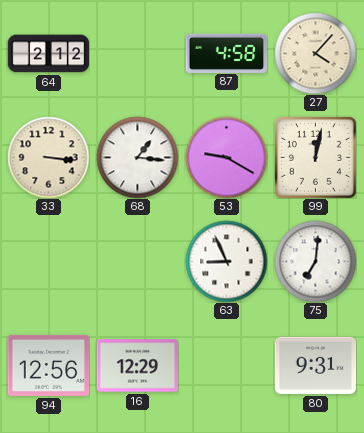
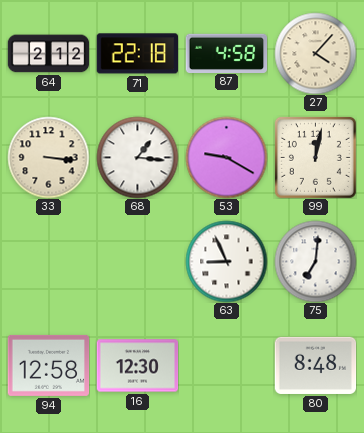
71: none -> 22:18 (137, 54)
94: 12:56 -> 12:58 (48, 365)
16: 12:29 -> 12:30 (137, 366)
80: 9:31 -> 8:48 (315, 365)
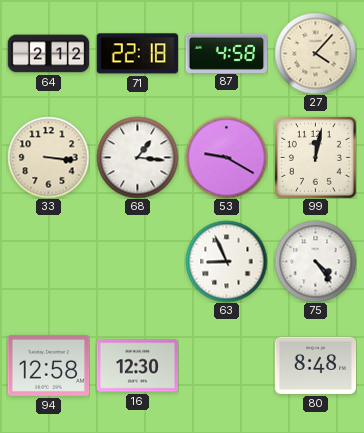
75: 7:01 -> 4:24 (315, 261)
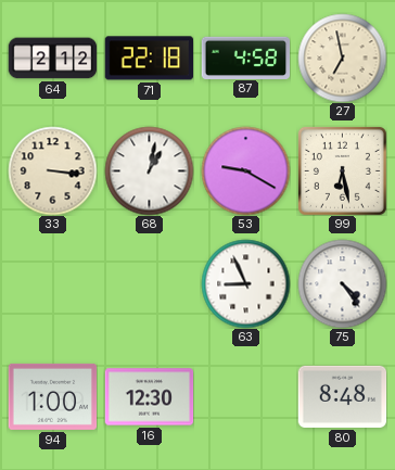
27: 4:07 -> 6:58 (342, 58)
68: 1:16 -> 1:02 (149, 170)
99: 12:02 -> 6:28 (342, 170)
94: 12:58 -> 1:00 (52, 396)
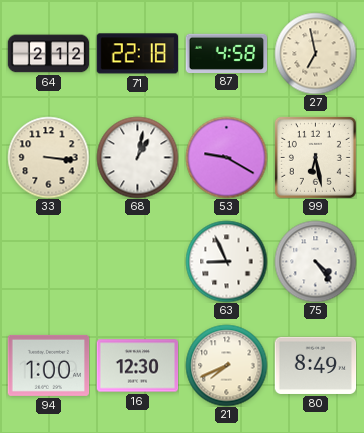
21: none -> 7:41 (226, 365)
80: 8:48 -> 8:49 (315, 365)
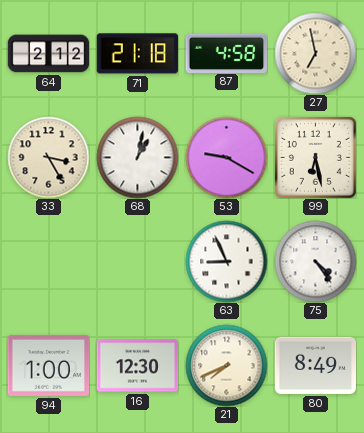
71: 22:18 -> 21:18 (137, 54)
33: 3:16 -> 3:25 (48, 157)
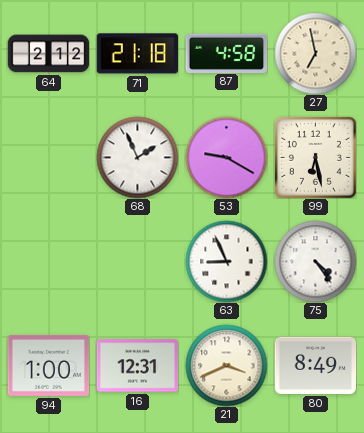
33: 3:25 -> none (48, 157)
68: 1:02 -> 1:56 (137, 157)
16: 12:30 -> 12:31 (137, 366)
21: 7:41 -> 3:41 (226, 365)
